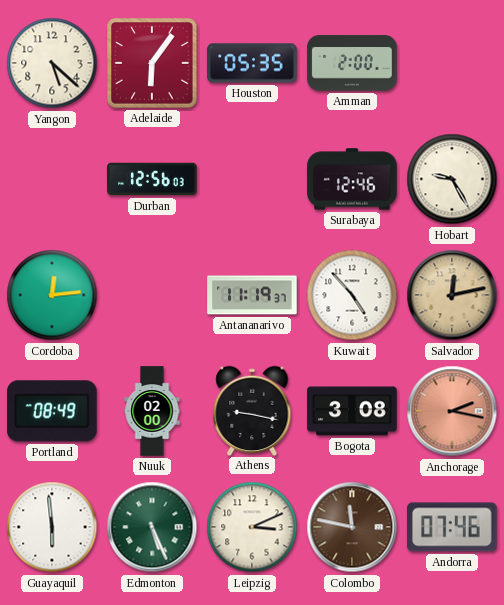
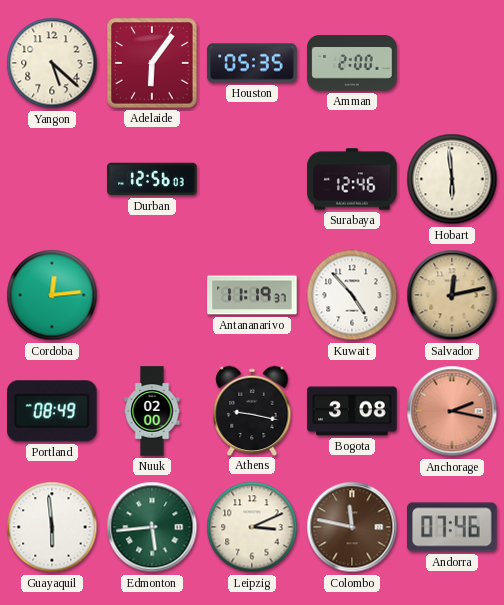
Hobart: 9:25 -> 5:59 (452, 179)
Edmonton: 5:26 -> 5:44 (152, 527)
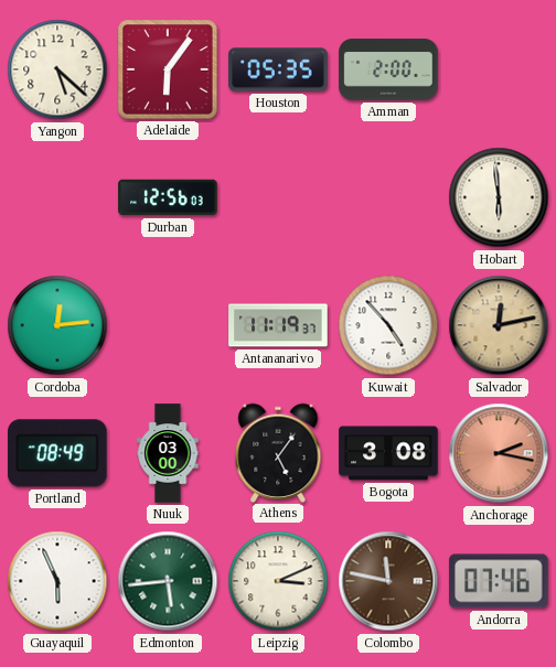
Surabaya: 12:46 -> none (352, 179)
Nuuk: 02:00 -> 03:00 (168, 453)
Athens: 9:17 -> 5:06 (278, 452)
Guayaquil: 5:59 -> 5:56 (57, 581)
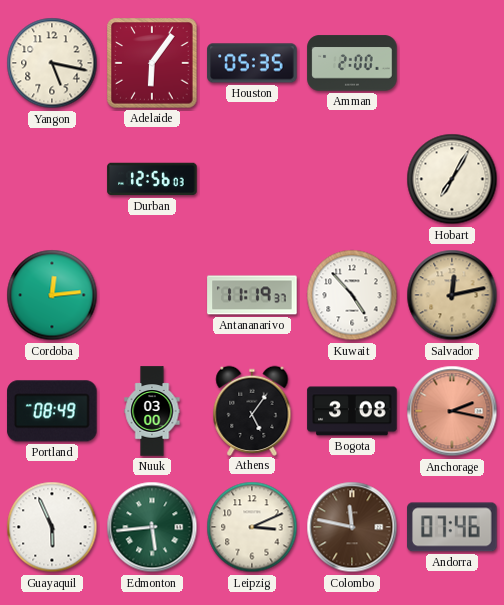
Yangon: 5:22 -> 5:17 (52, 63)
Hobart: 5:59 -> 7:05 (452, 179)
